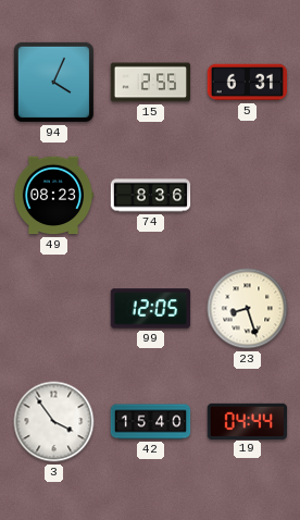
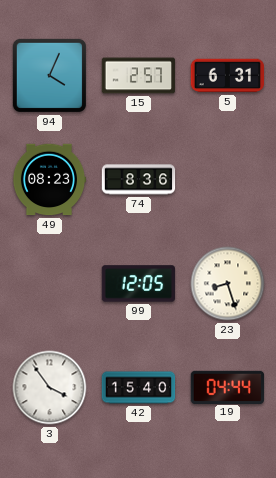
15: 2:55 -> 2:57 (139, 76)
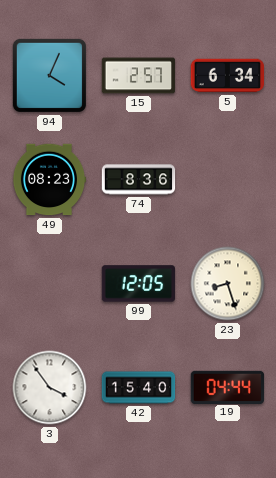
5: 6:31 -> 6:34 (228, 76)
